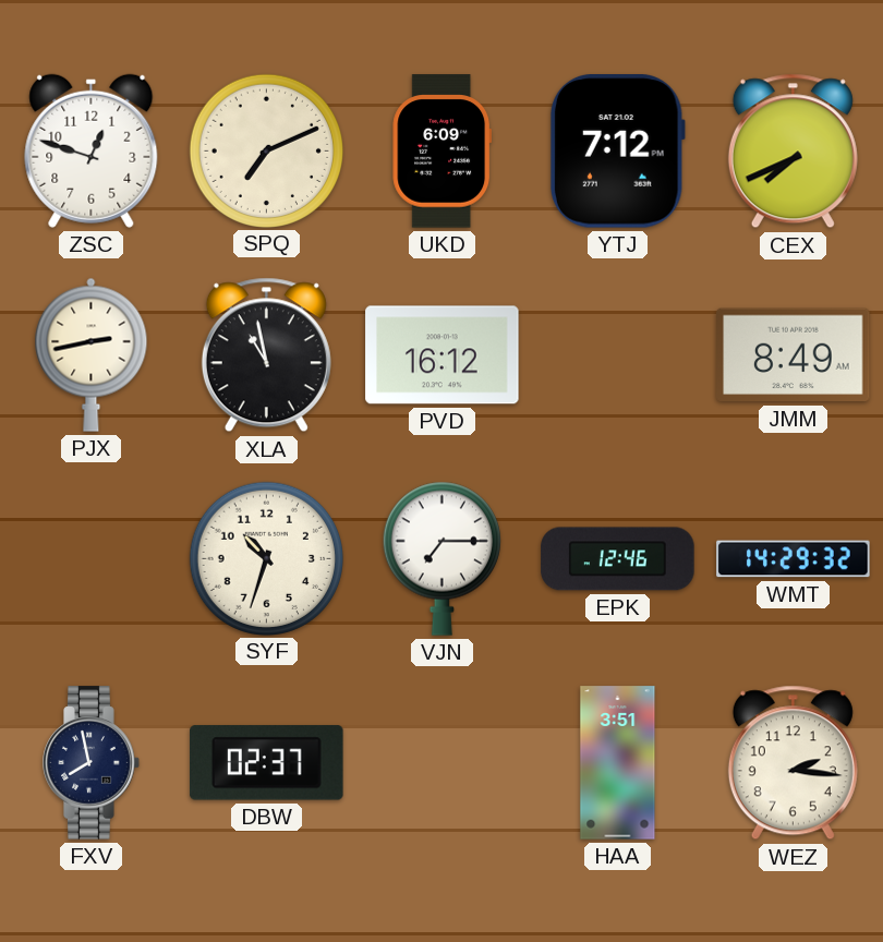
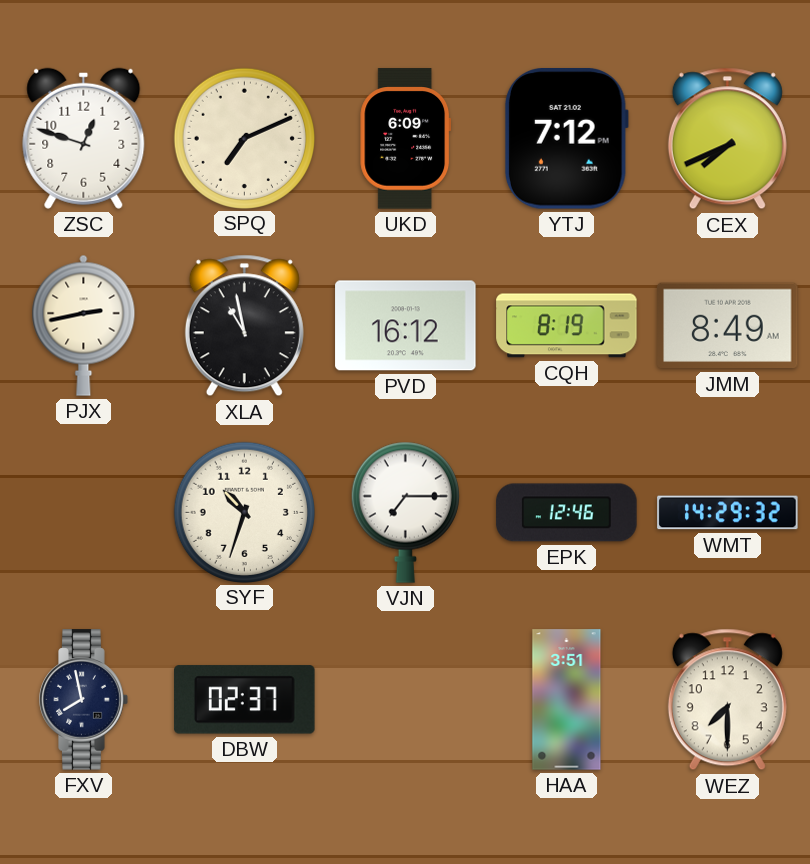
CQH: none -> 8:19 (567, 326)
WEZ: 2:16 -> 7:30 (727, 700)
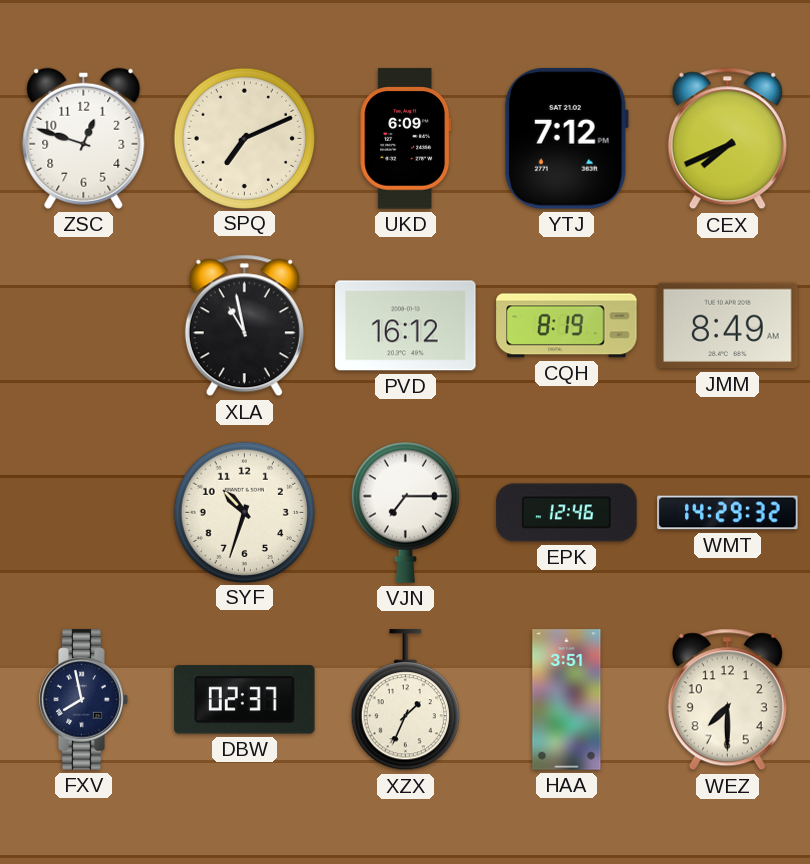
PJX: 2:43 -> none (84, 325)
XZX: none -> 1:34 (405, 700)
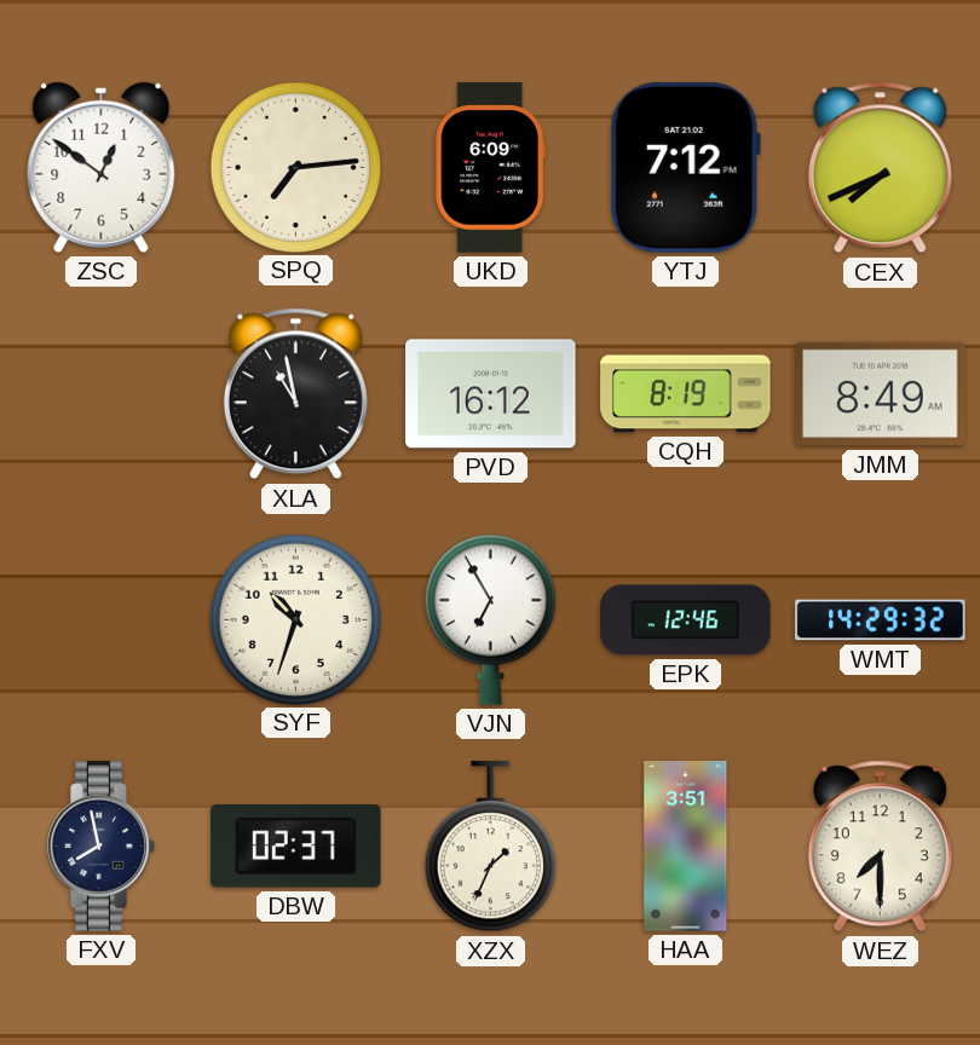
ZSC: 12:48 -> 12:51 (102, 167)
SPQ: 7:11 -> 7:14 (295, 167)
VJN: 7:15 -> 6:55 (490, 619)
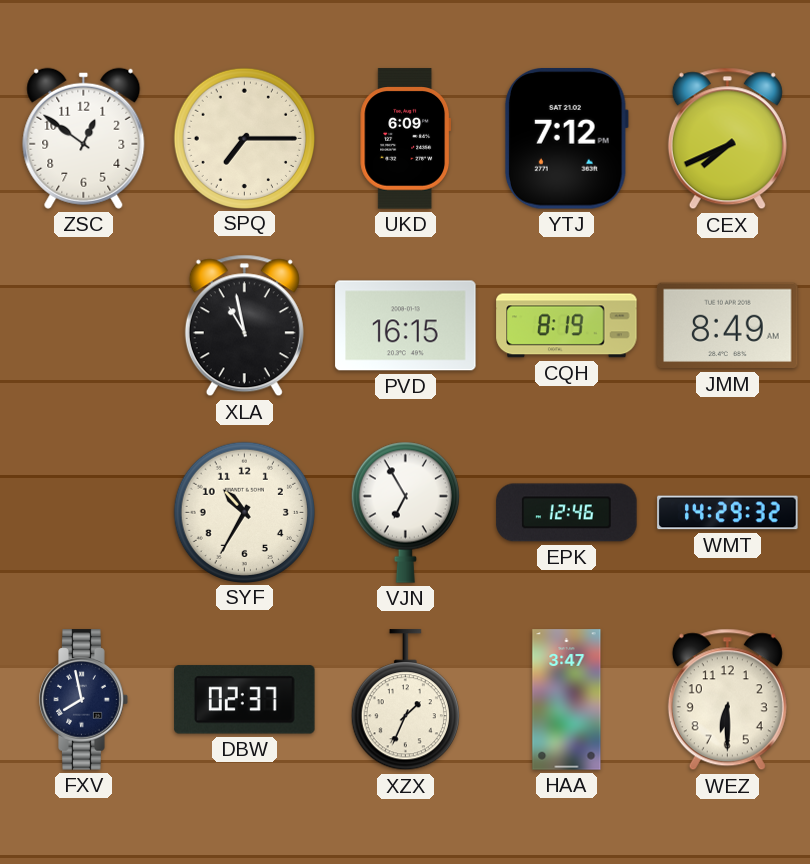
SPQ: 7:14 -> 7:15 (244, 138)
PVD: 16:12 -> 16:15 (406, 326)
SYF: 10:33 -> 10:35 (244, 512)
HAA: 3:51 -> 3:47 (567, 700)
WEZ: 7:30 -> 6:30 (727, 700)
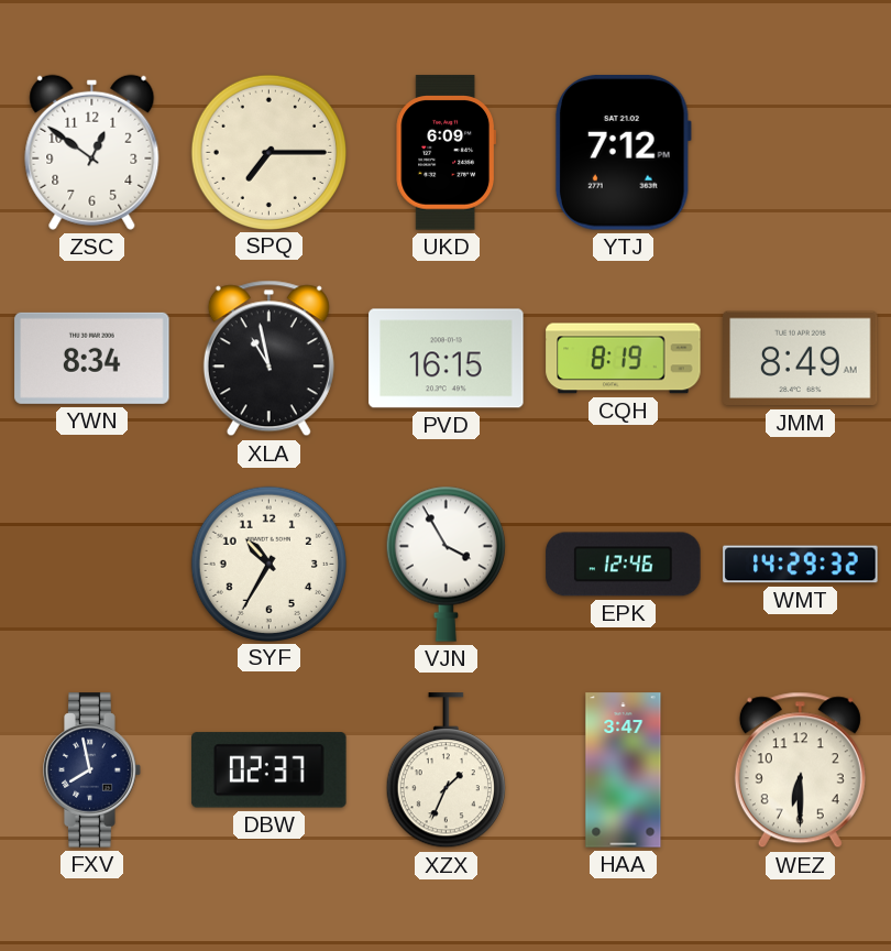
CEX: 7:41 -> none (727, 139)
YWN: none -> 8:34 (92, 358)
VJN: 6:55 -> 3:55 (446, 564)
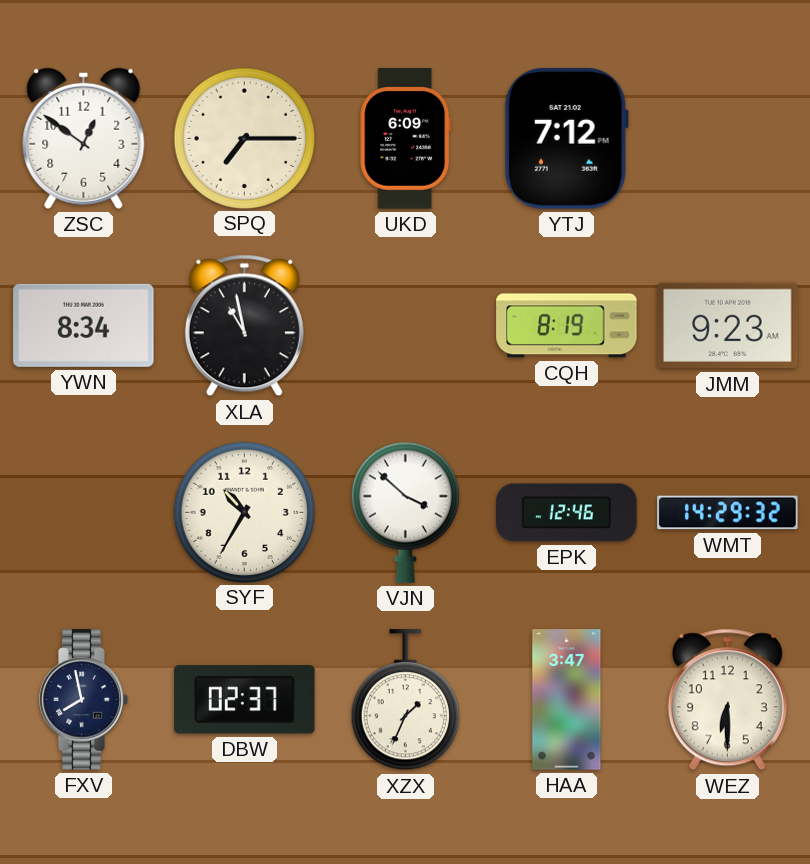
PVD: 16:15 -> none (447, 359)
JMM: 8:49 -> 9:23 (728, 326)
VJN: 3:55 -> 3:52 (405, 512)
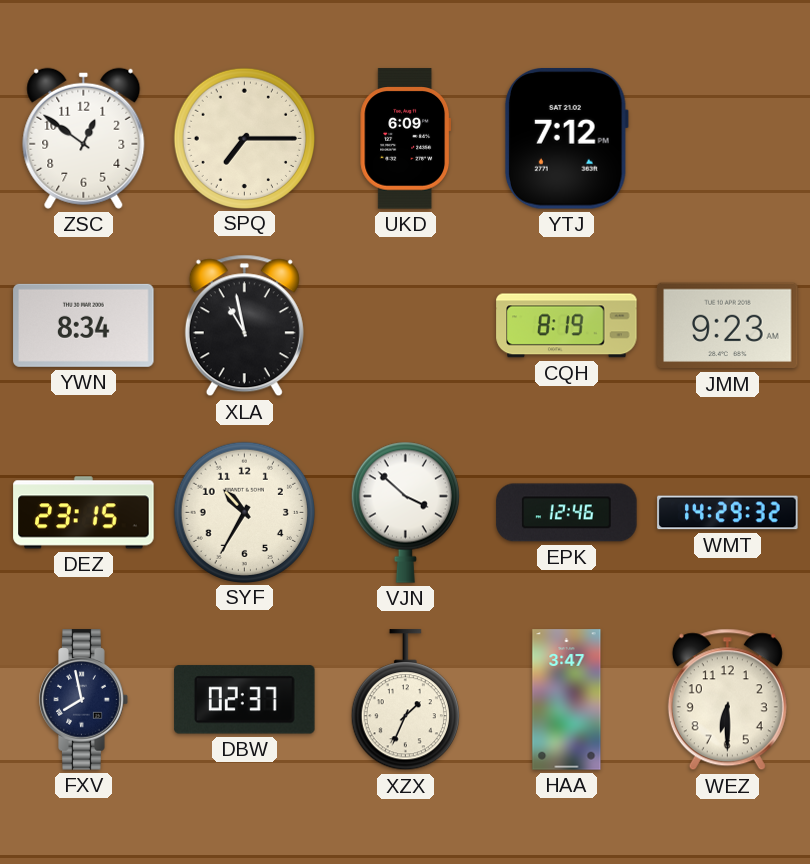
DEZ: none -> 23:15 (84, 513)
